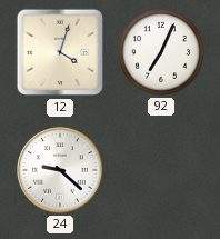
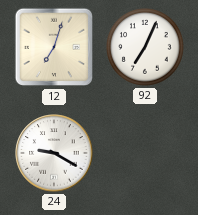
12: 4:03 -> 7:03 (54, 47)
24: 9:22 -> 9:20 (54, 153)
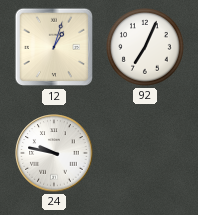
12: 7:03 -> 1:03 (54, 47)
24: 9:20 -> 9:47 (54, 153)
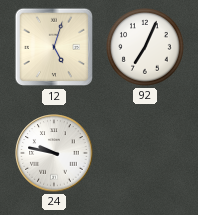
12: 1:03 -> 5:03 (54, 47)
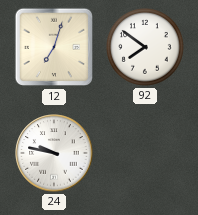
12: 5:03 -> 7:03 (54, 47)
92: 7:04 -> 7:51 (146, 48)
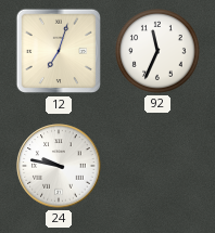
92: 7:51 -> 11:34 (159, 52)
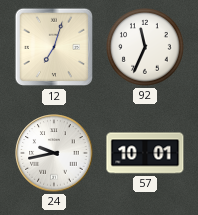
24: 9:47 -> 9:43 (54, 153)
57: none -> 10:01 (145, 153)
